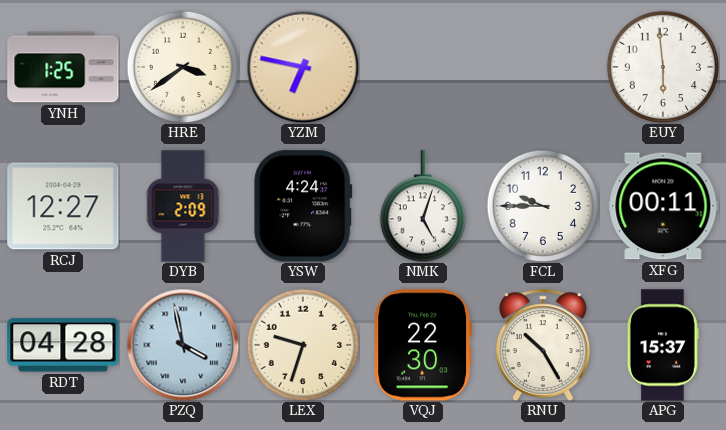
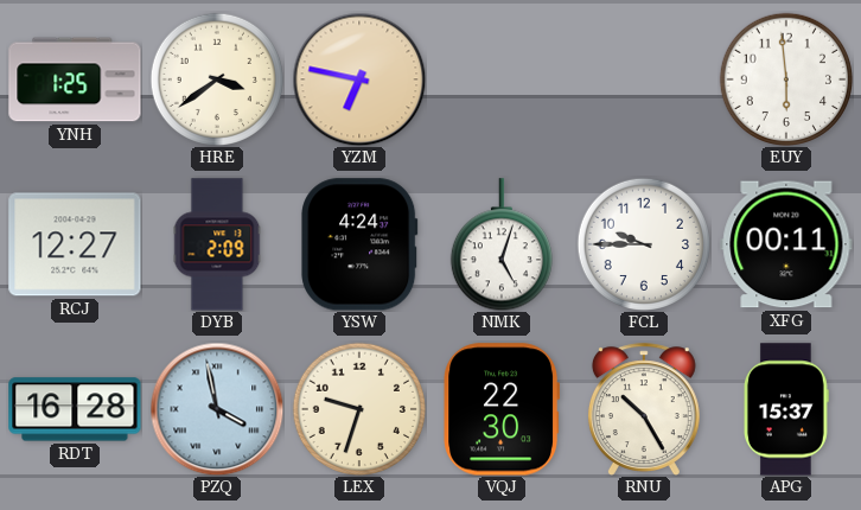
RDT: 04:28 -> 16:28 (75, 409)
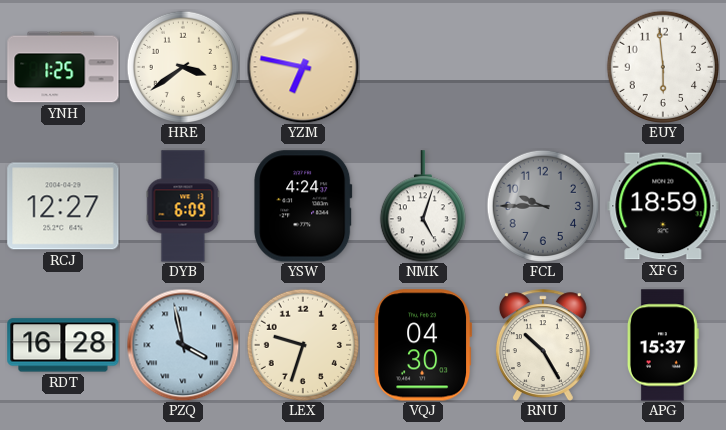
DYB: 2:09 -> 6:09 (183, 206)
FCL dial: white -> grey (542, 205)
XFG: 00:11 -> 18:59 (663, 206)
VQJ: 22:30 -> 04:30 (423, 345)
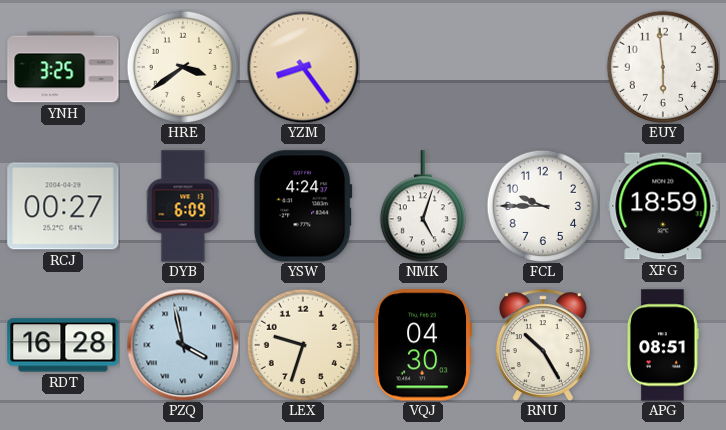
YNH: 1:25 -> 3:25 (63, 67)
YZM: 6:47 -> 8:24 (303, 67)
RCJ: 12:27 -> 00:27 (63, 206)
FCL dial: grey -> white (542, 205)
APG: 15:37 -> 08:51 (663, 345)
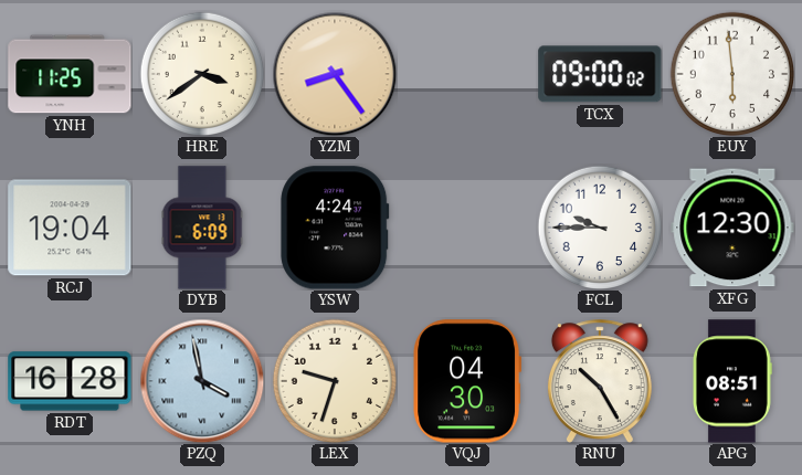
YNH: 3:25 -> 11:25 (70, 74)
TCX: none -> 09:00 (600, 74)
RCJ: 00:27 -> 19:04 (70, 228)
NMK: 5:03 -> none (423, 206)
XFG: 18:59 -> 12:30 (732, 228)
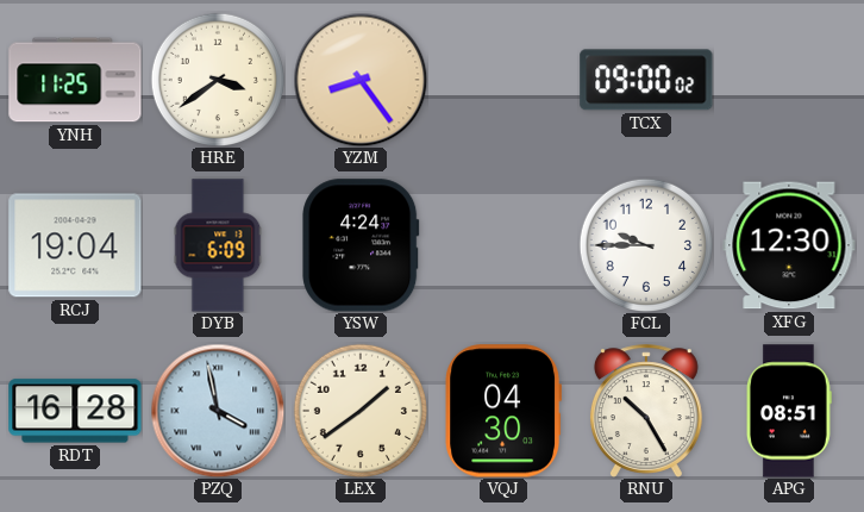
EUY: 5:59 -> none (731, 73)
LEX: 9:33 -> 1:39 (359, 410)
